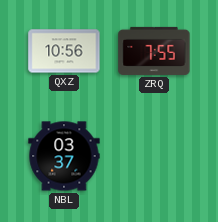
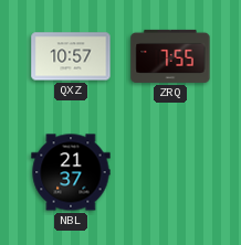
QXZ: 10:56 -> 10:57 (71, 56)
NBL: 03:37 -> 21:37 (71, 172)
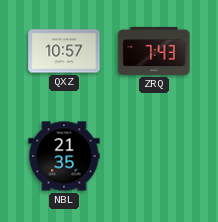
ZRQ: 7:55 -> 7:43 (154, 51)
NBL: 21:37 -> 21:35 (64, 156)
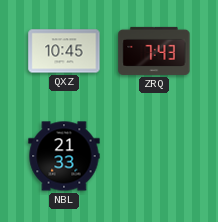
QXZ: 10:57 -> 10:45 (64, 51)
NBL: 21:35 -> 21:33 (64, 156)
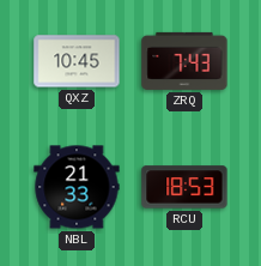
RCU: none -> 18:53 (184, 187)
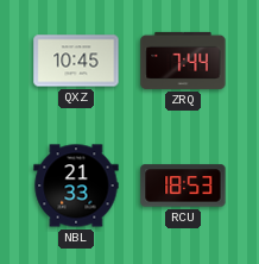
ZRQ: 7:43 -> 7:44 (183, 61)
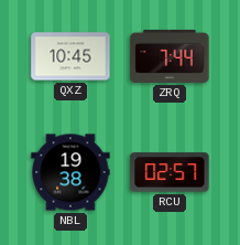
NBL: 21:33 -> 19:38 (70, 172)
RCU: 18:53 -> 02:57 (170, 172)
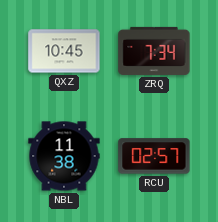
ZRQ: 7:44 -> 7:34 (154, 51)
NBL: 19:38 -> 11:38 (64, 156)
